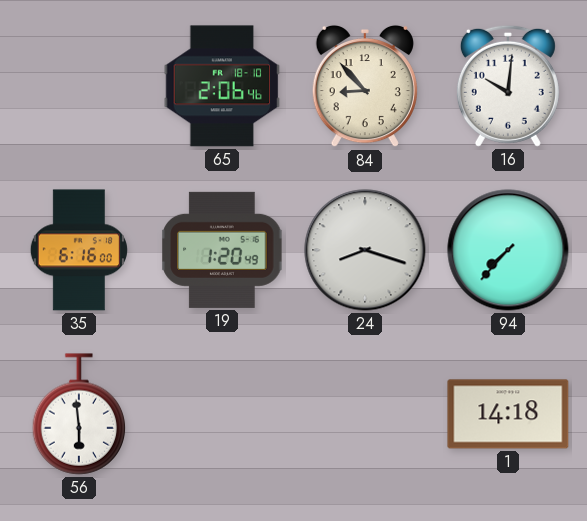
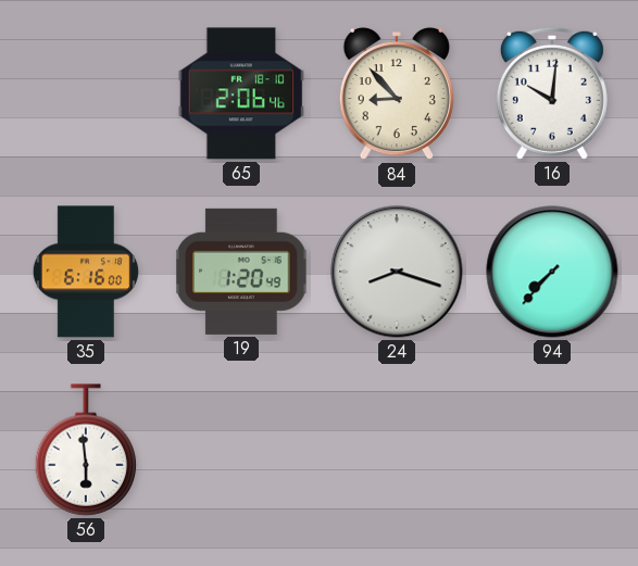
1: 14:18 -> none (508, 414)
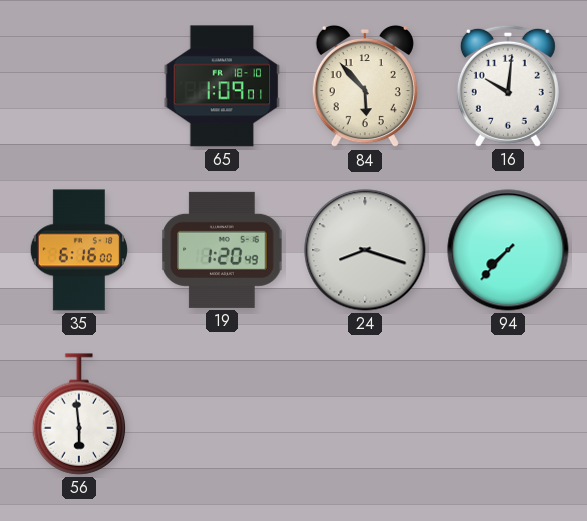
65: 2:06 -> 1:09 (222, 86)
84: 8:53 -> 5:53 (365, 86)
